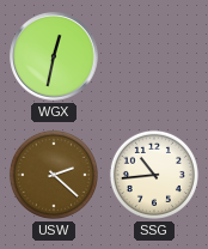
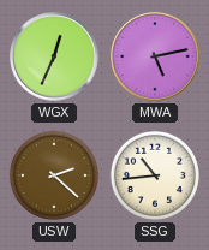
WGX: 12:32 -> 12:34 (54, 56)
MWA: none -> 5:13 (155, 56)
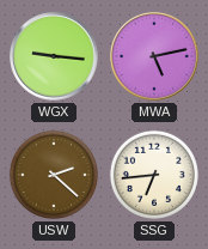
WGX: 12:34 -> 9:16 (54, 56)
SSG: 10:44 -> 6:44 (154, 175)
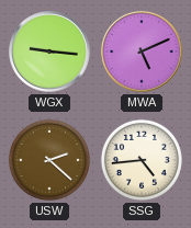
MWA: 5:13 -> 5:11 (142, 52)
SSG: 6:44 -> 4:44 (142, 160)
